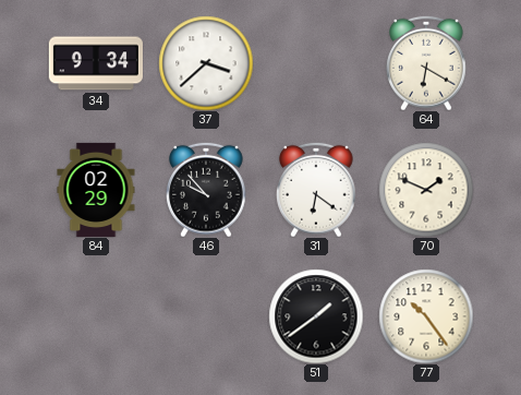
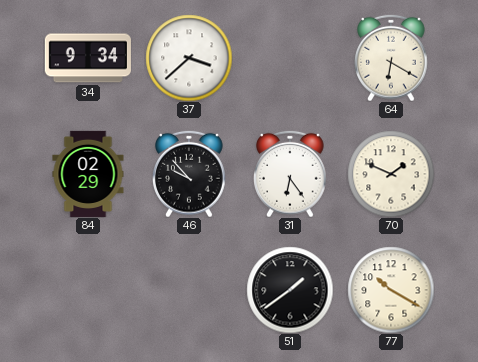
31: 6:21 -> 6:24 (291, 174)
77: 10:24 -> 10:20 (391, 290)
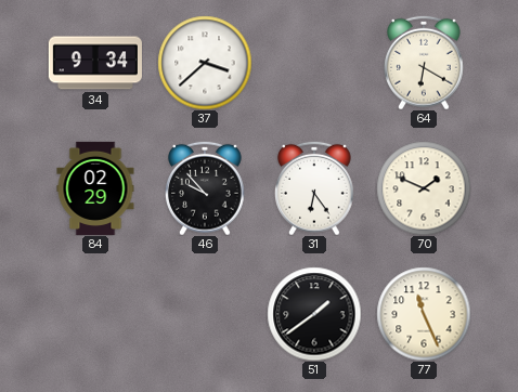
77: 10:20 -> 11:26 (424, 314)
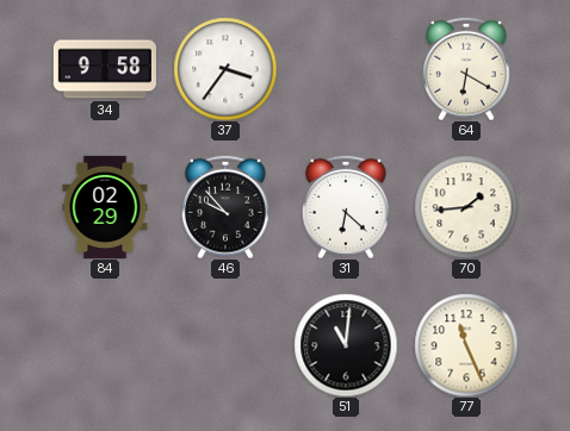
34: 9:34 -> 9:58 (105, 69)
37: 3:38 -> 3:36 (225, 69)
31: 6:24 -> 6:22 (347, 207)
70: 1:49 -> 1:44 (466, 207)
51: 1:39 -> 11:01 (346, 345)
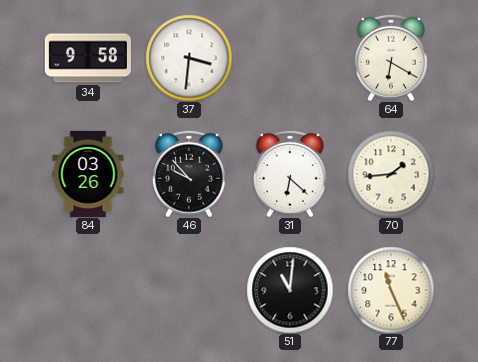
37: 3:36 -> 3:31 (189, 58)
84: 02:29 -> 03:26 (88, 174)
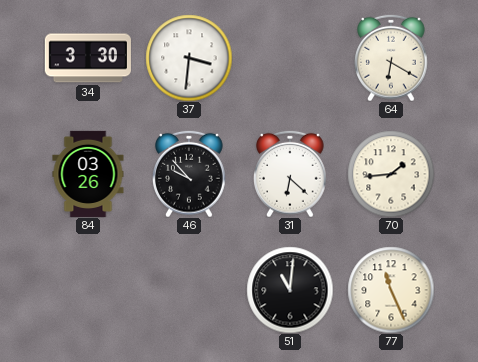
34: 9:58 -> 3:30 (88, 58)
